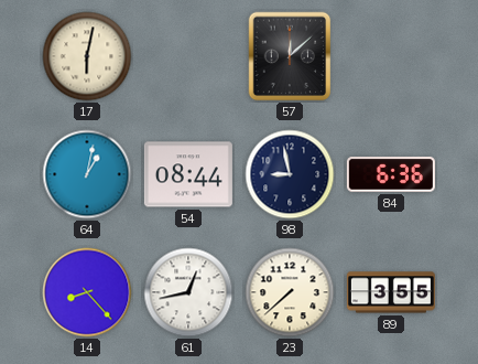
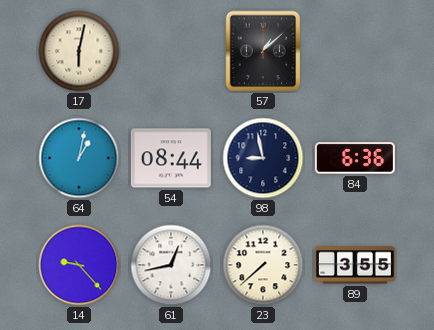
57: 12:08 -> 1:08 (263, 51)
14: 8:23 -> 9:23 (79, 265)
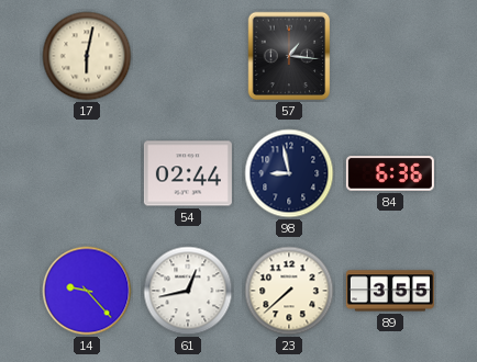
57: 1:08 -> 1:16 (289, 56)
64: 1:02 -> none (79, 158)
54: 08:44 -> 02:44 (188, 173)
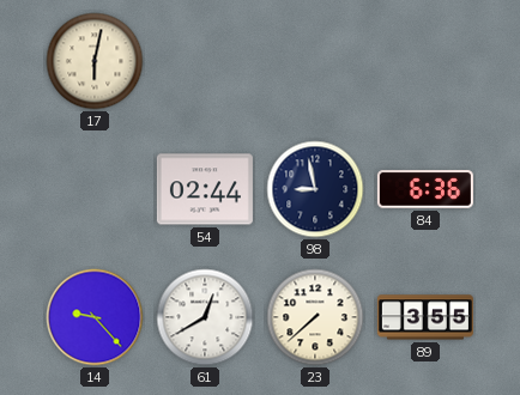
57: 1:16 -> none (289, 56)
61: 12:43 -> 12:40 (205, 317)
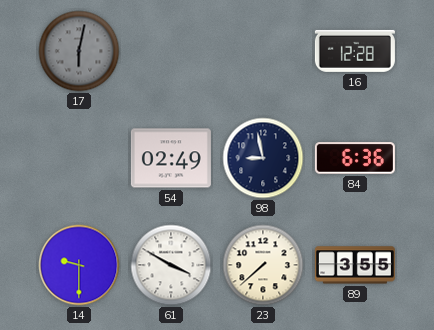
17 dial: cream -> grey (79, 51)
16: none -> 12:28 (355, 51)
54: 02:44 -> 02:49 (171, 158)
14: 9:23 -> 9:30 (79, 265)
61: 12:40 -> 3:50 (171, 265)
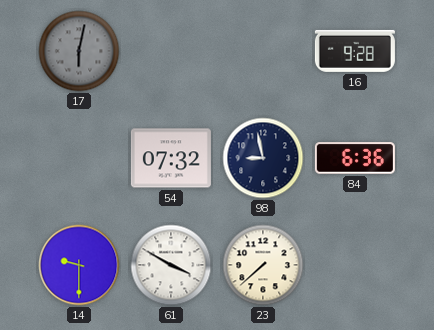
16: 12:28 -> 9:28 (355, 51)
54: 02:49 -> 07:32 (171, 158)
89: 3:55 -> none (355, 265)
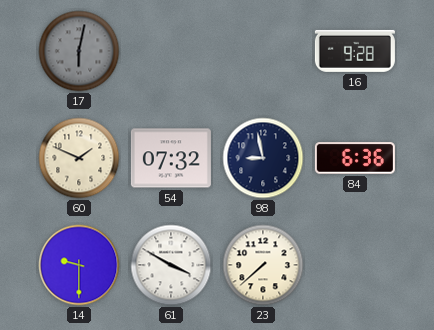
60: none -> 1:49 (79, 158)
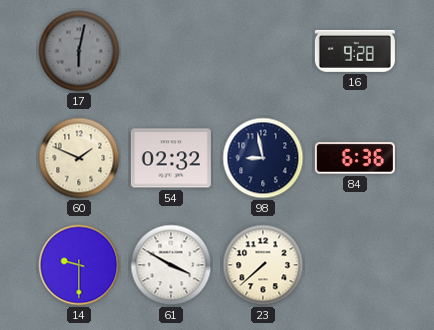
54: 07:32 -> 02:32 (171, 158)
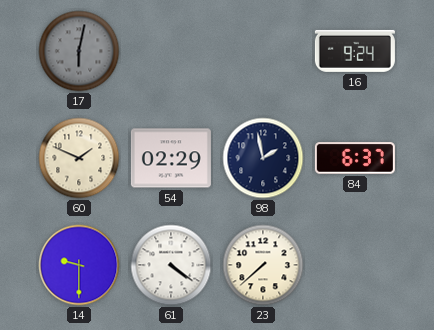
16: 9:28 -> 9:24 (355, 51)
54: 02:32 -> 02:29 (171, 158)
98: 8:58 -> 1:58 (263, 158)
84: 6:36 -> 6:37 (355, 158)
61: 3:50 -> 4:21 (171, 265)
